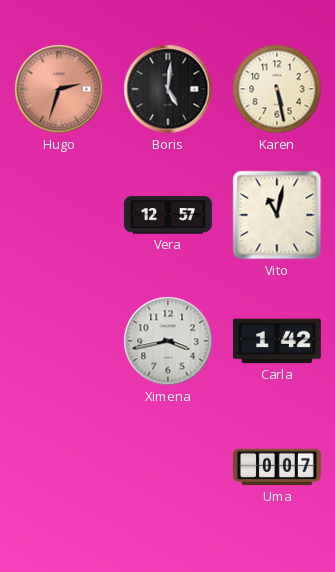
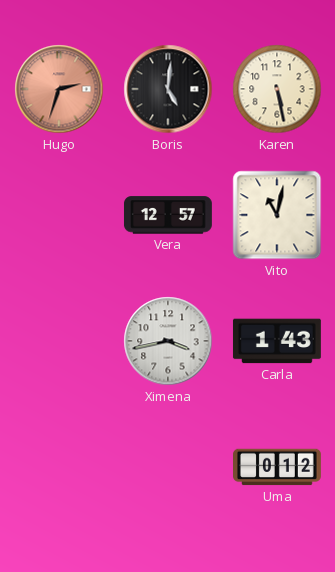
Carla: 1:42 -> 1:43 (277, 341)
Uma: 0:07 -> 0:12 (278, 467)
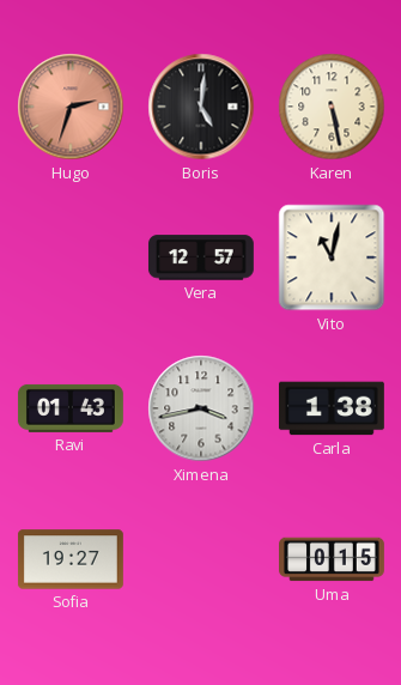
Ravi: none -> 01:43 (71, 408)
Carla: 1:43 -> 1:38 (332, 408)
Sofia: none -> 19:27 (71, 559)
Uma: 0:12 -> 0:15 (333, 559)
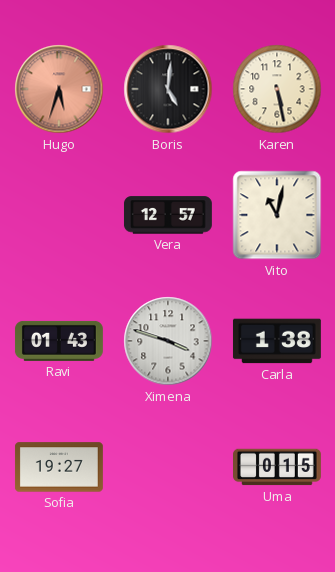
Hugo: 2:33 -> 5:33 (59, 89)
Ximena: 3:43 -> 3:48 (168, 341)
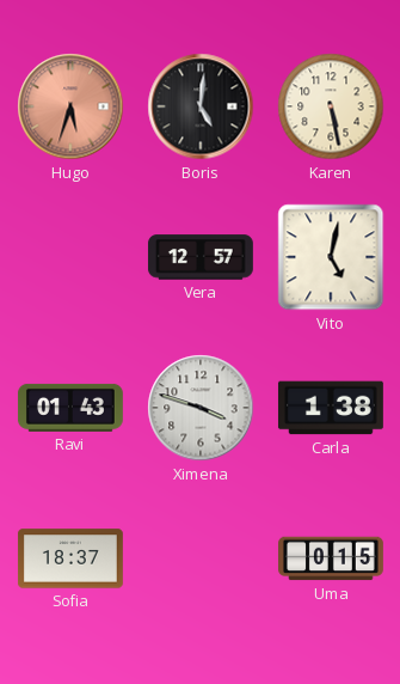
Vito: 11:02 -> 5:02 (331, 257)
Sofia: 19:27 -> 18:37 (70, 558)
